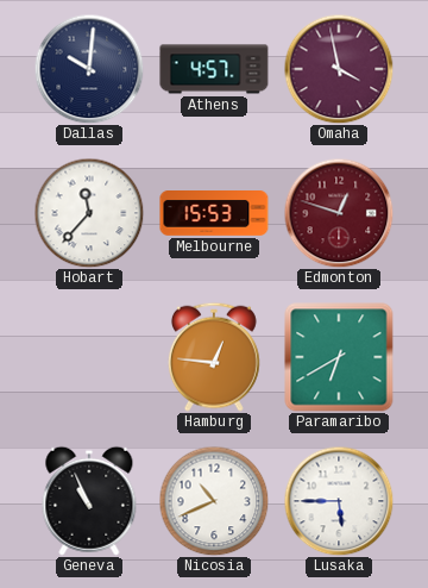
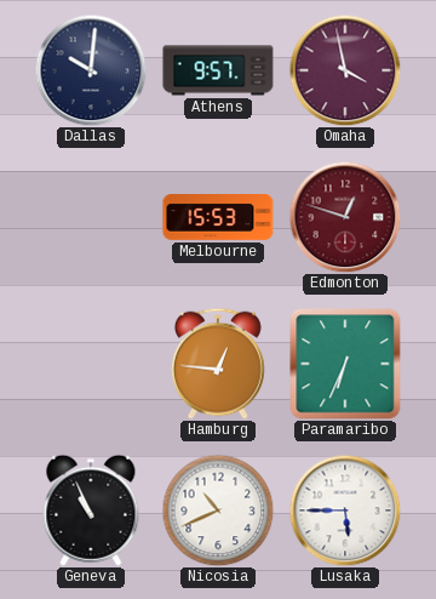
Athens: 4:57 -> 9:57 (218, 70)
Hobart: 11:37 -> none (89, 213)
Paramaribo: 6:40 -> 6:34 (345, 364)
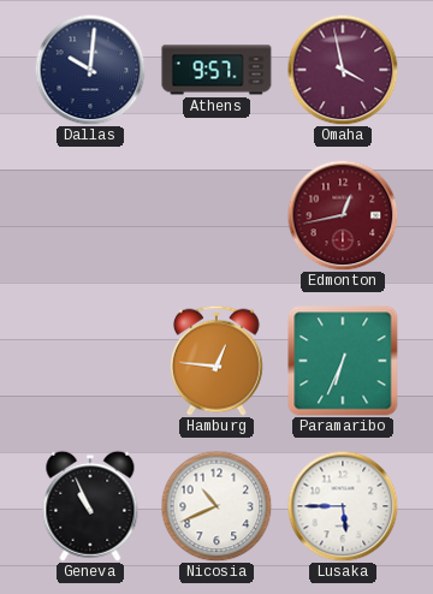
Melbourne: 15:53 -> none (218, 218)
Edmonton: 12:48 -> 12:43 (343, 215)
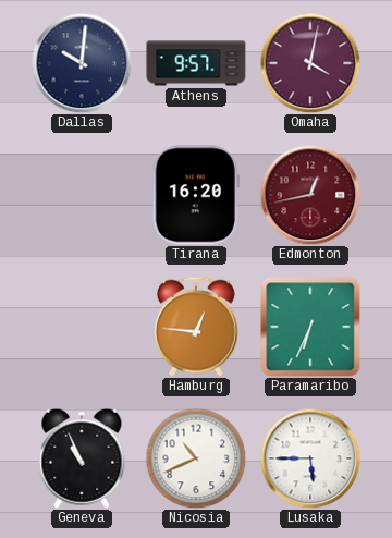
Omaha: 3:58 -> 4:02 (310, 63)
Tirana: none -> 16:20 (196, 195)
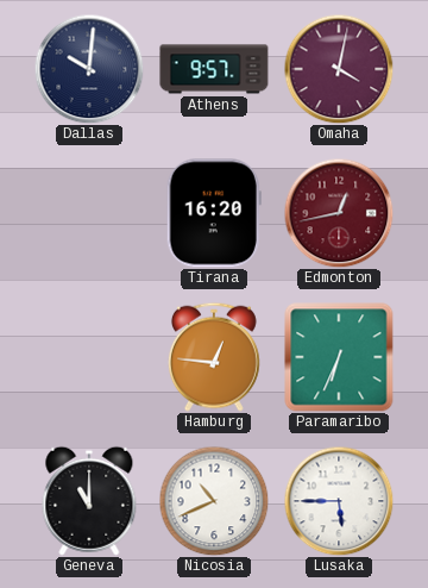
Geneva: 10:56 -> 11:00 (89, 501)
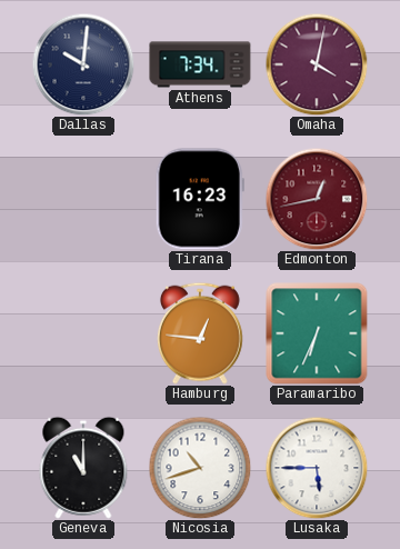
Athens: 9:57 -> 7:34 (200, 64)
Tirana: 16:20 -> 16:23 (200, 199)
Nicosia: 10:41 -> 10:42 (200, 468)
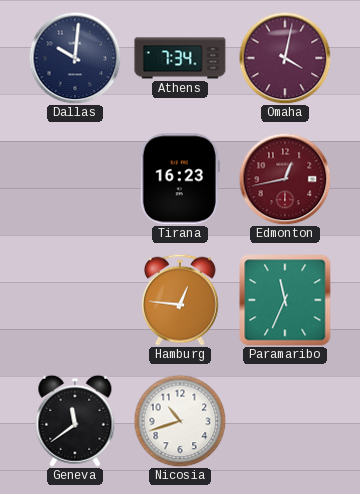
Paramaribo: 6:34 -> 11:34 (285, 300)
Geneva: 11:00 -> 11:39 (75, 421)
Lusaka: 5:45 -> none (317, 468)
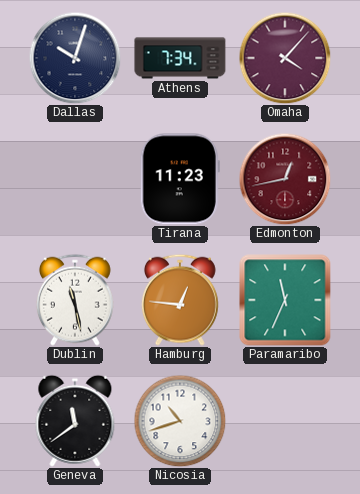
Dallas: 10:01 -> 10:03 (75, 58)
Omaha: 4:02 -> 4:07 (285, 58)
Tirana: 16:23 -> 11:23 (180, 179)
Dublin: none -> 11:28 (75, 300)
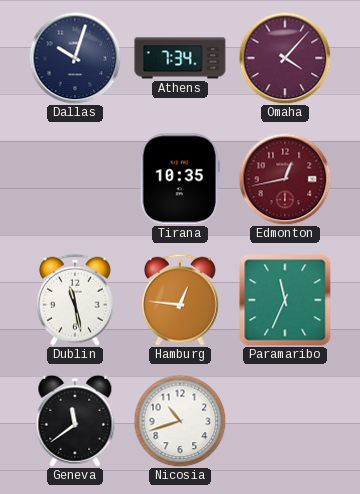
Tirana: 11:23 -> 10:35 (180, 179)
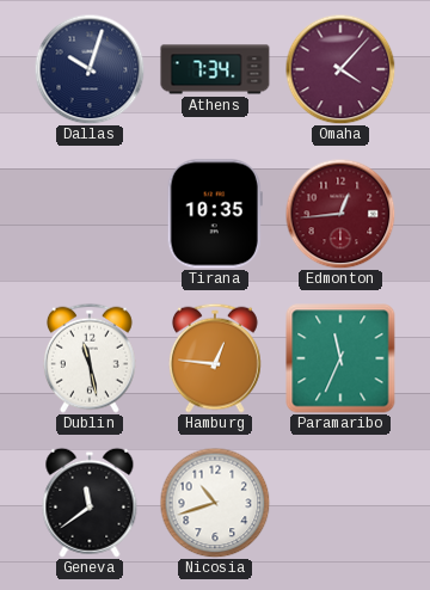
Edmonton: 12:43 -> 12:44 (340, 214)
